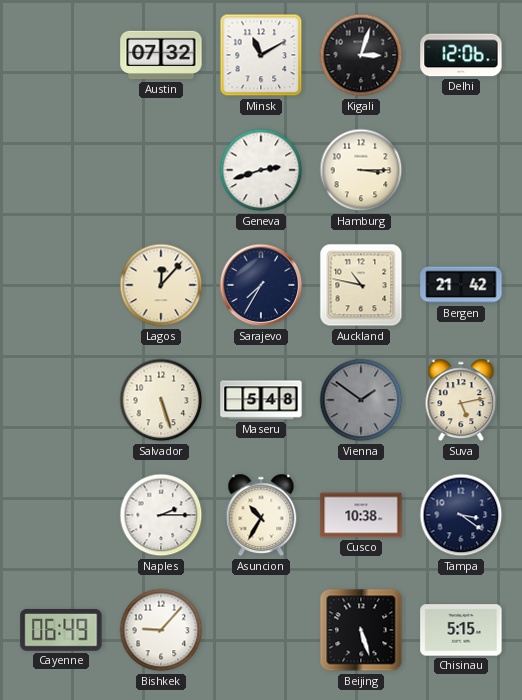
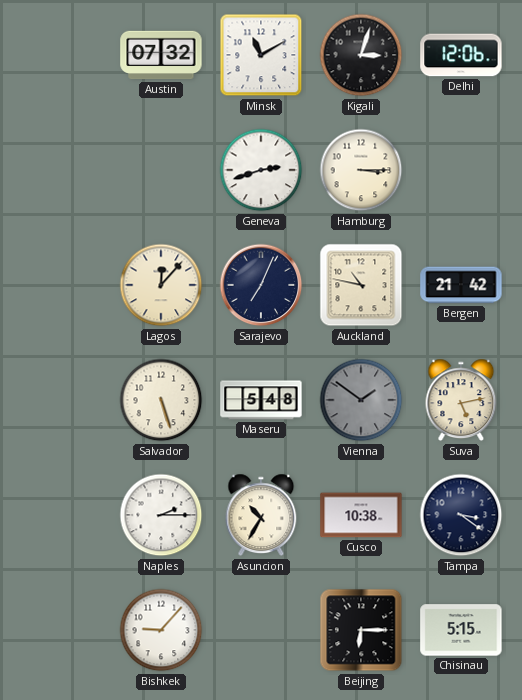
Sarajevo: 7:35 -> 7:04 (261, 285)
Cayenne: 06:49 -> none (61, 630)
Beijing: 5:27 -> 6:15 (361, 630)
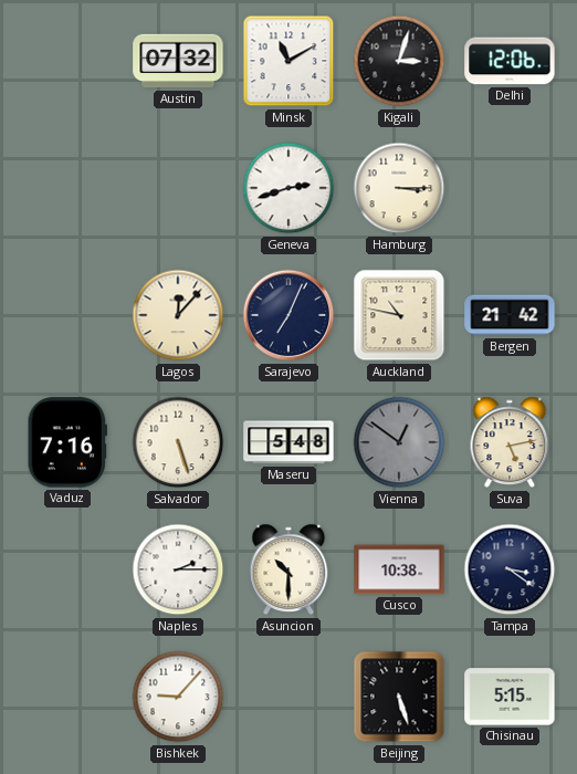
Vaduz: none -> 7:16 (67, 442)
Vienna: 1:51 -> 12:51 (399, 442)
Asuncion: 10:35 -> 10:30 (288, 569)
Beijing: 6:15 -> 5:27 (399, 697)
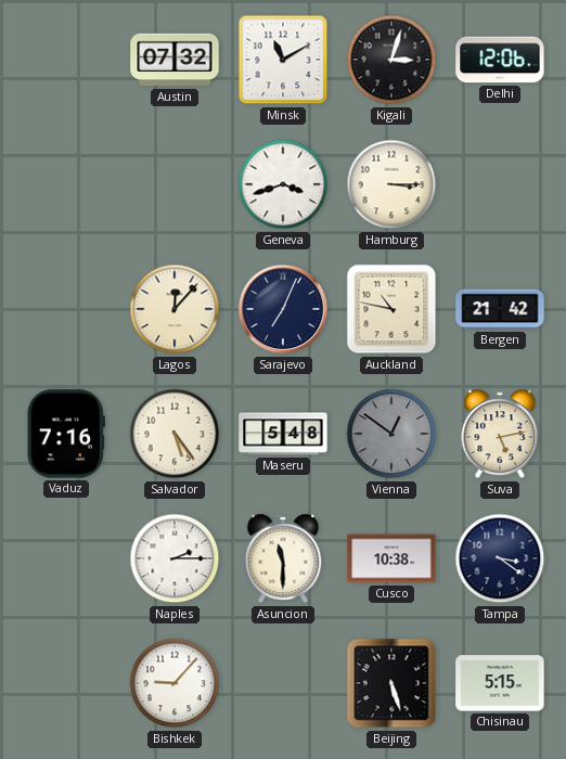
Geneva: 2:42 -> 3:42 (283, 184)
Salvador: 5:27 -> 5:24 (175, 434)
Asuncion: 10:30 -> 11:30 (283, 558)
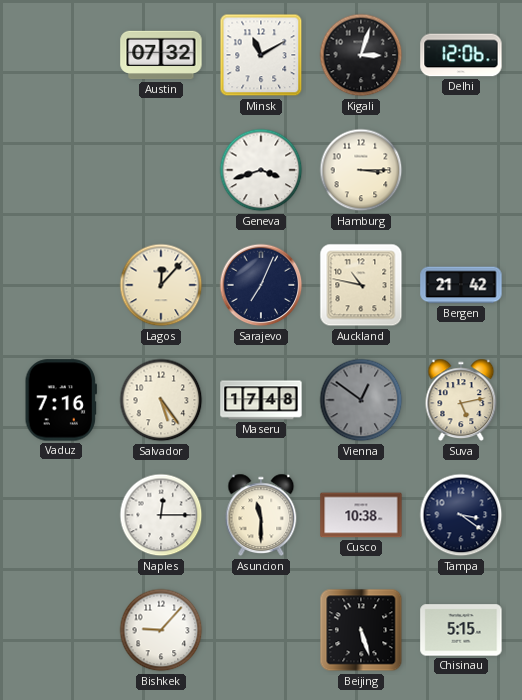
Maseru: 5:48 -> 17:48 (261, 400)
Naples: 2:15 -> 12:15 (161, 515)
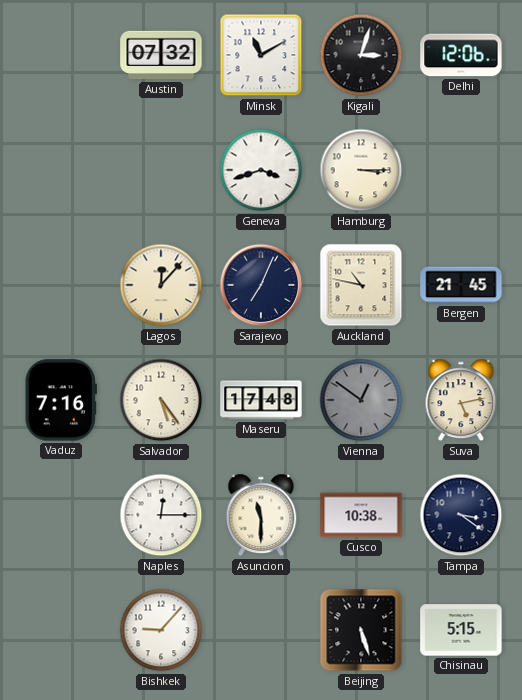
Bergen: 21:42 -> 21:45 (461, 285)
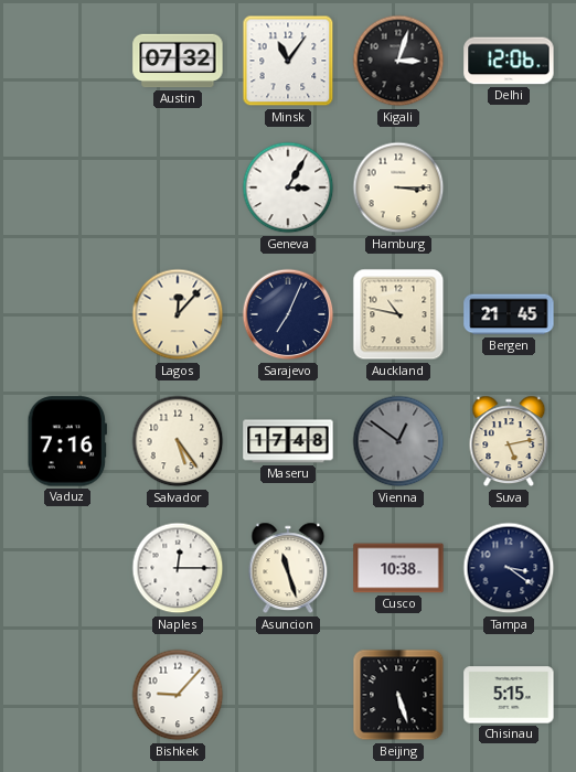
Minsk: 11:10 -> 11:06 (288, 61)
Geneva: 3:42 -> 3:05 (288, 187)
Asuncion: 11:30 -> 11:27 (288, 568)
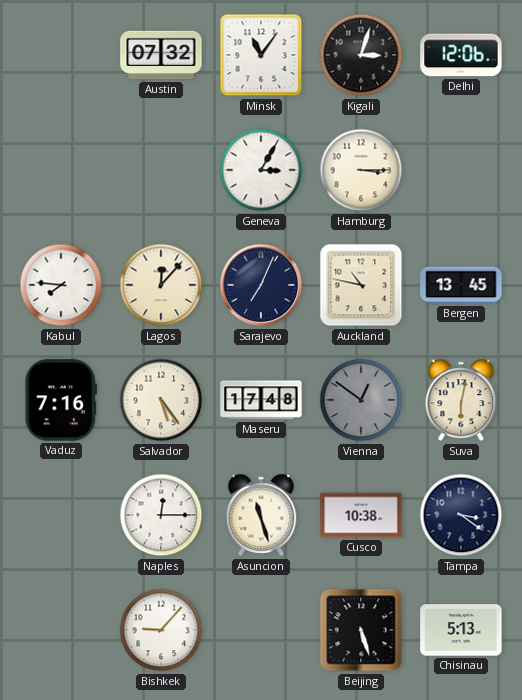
Kabul: none -> 7:46 (61, 285)
Bergen: 21:45 -> 13:45 (461, 285)
Suva: 5:13 -> 6:02 (461, 400)
Chisinau: 5:15 -> 5:13 (461, 630)
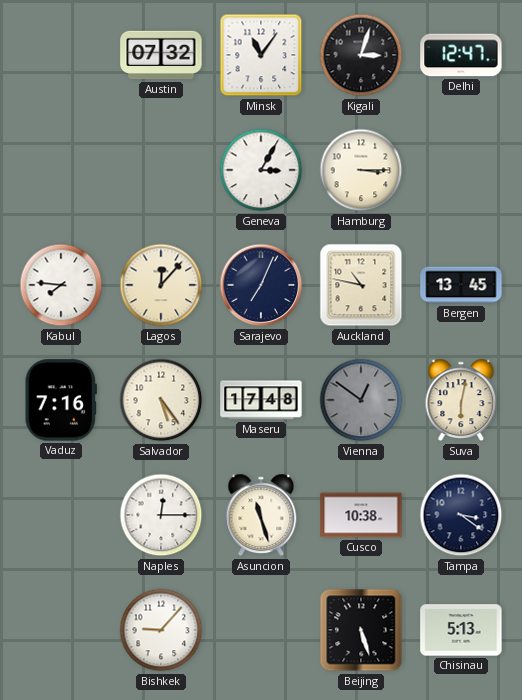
Delhi: 12:06 -> 12:47 (461, 55)
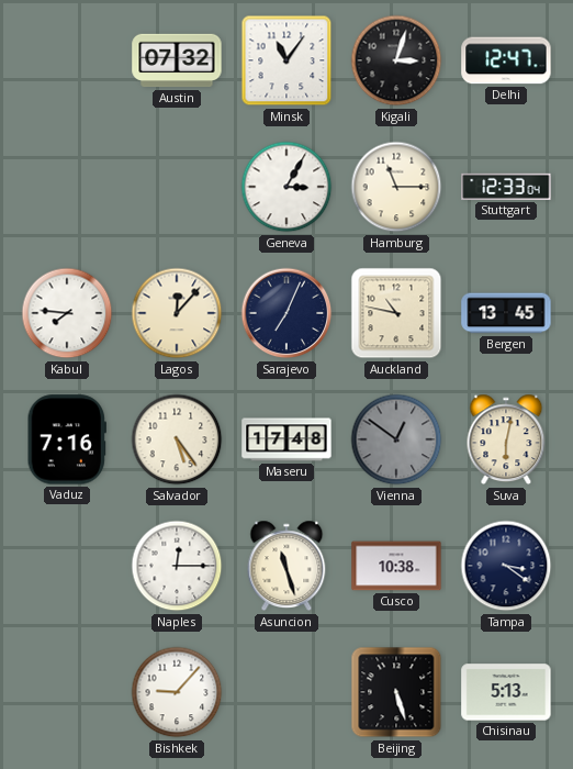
Hamburg: 3:15 -> 11:15 (396, 187)
Stuttgart: none -> 12:33 (506, 187)
